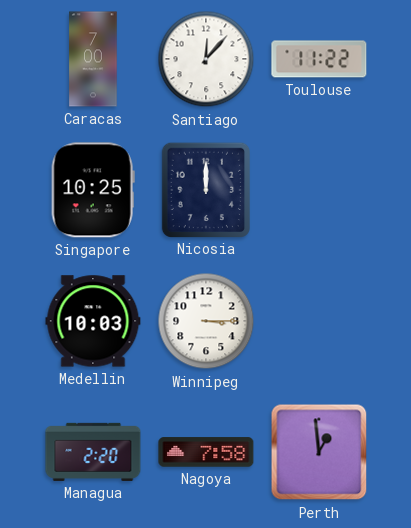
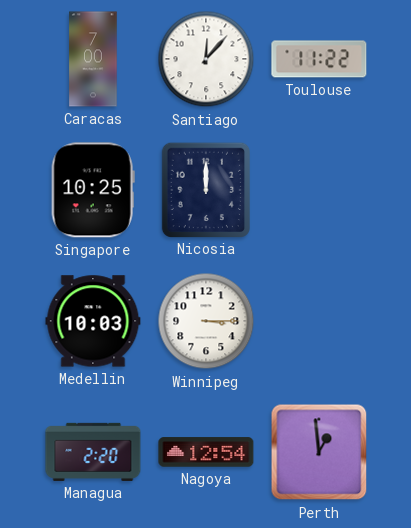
Nagoya: 7:58 -> 12:54 (206, 452)
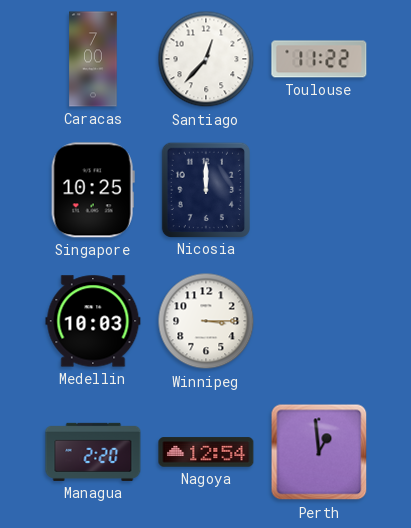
Santiago: 12:07 -> 12:37 (206, 59)
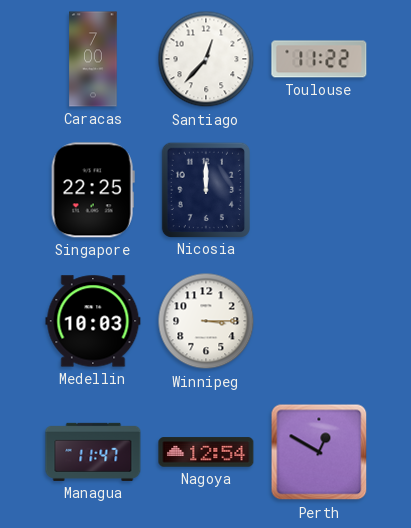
Singapore: 10:25 -> 22:25 (93, 190)
Managua: 2:20 -> 11:47 (93, 452)
Perth: 12:59 -> 12:50 (319, 452)
